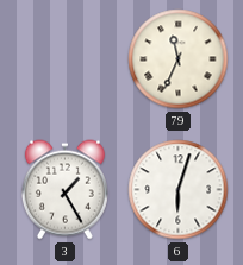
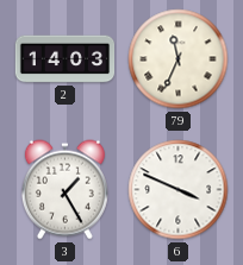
2: none -> 14:03 (66, 59)
6: 6:03 -> 3:49 (179, 190)
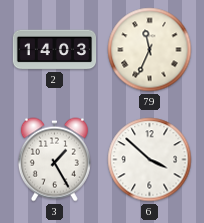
6: 3:49 -> 3:52 (150, 160)
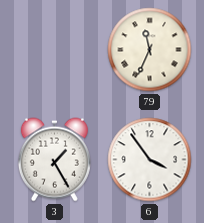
2: 14:03 -> none (55, 50)
6: 3:52 -> 3:54 (150, 160)
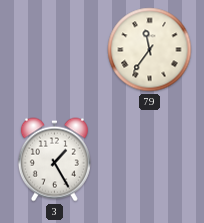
79: 11:34 -> 11:36 (150, 50)
6: 3:54 -> none (150, 160)
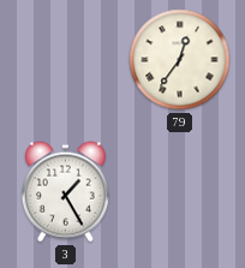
79: 11:36 -> 12:36 (180, 60)
